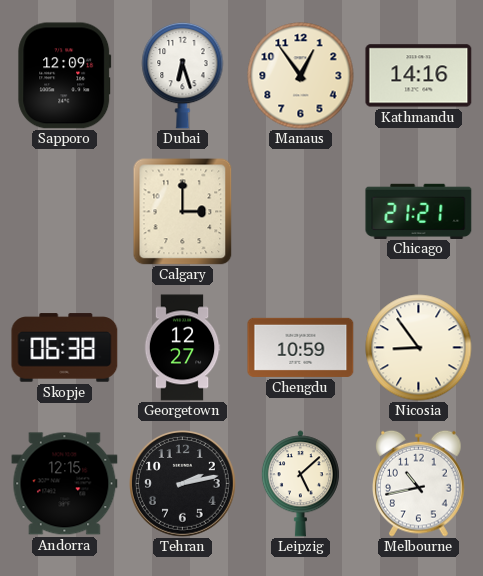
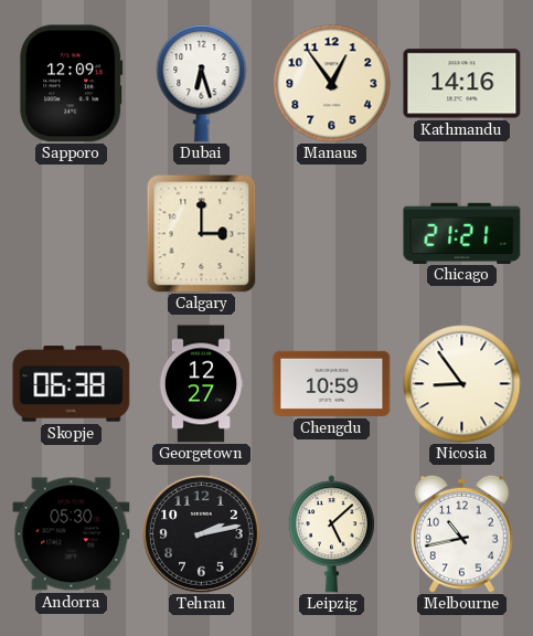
Andorra: 12:15 -> 05:30 (72, 534)
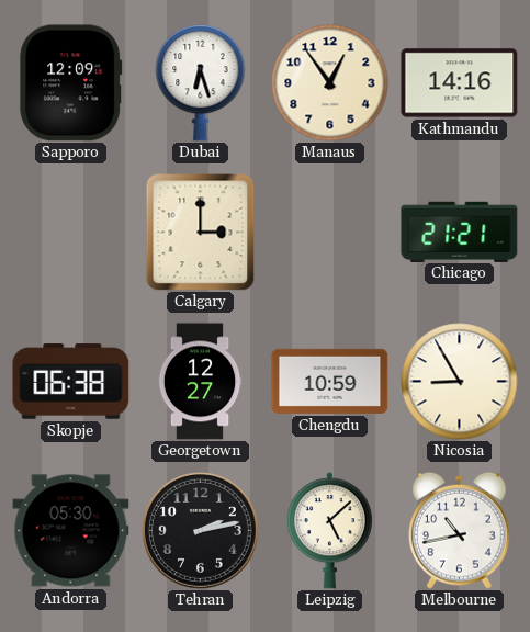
Nicosia: 8:54 -> 8:55 (460, 382)
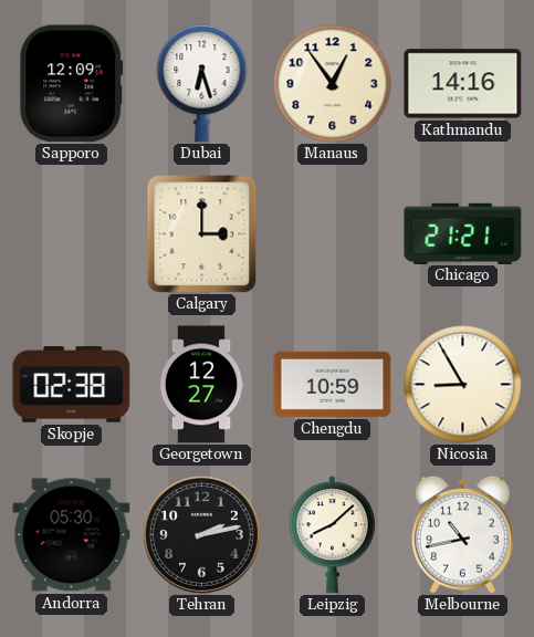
Skopje: 06:38 -> 02:38 (72, 385)
Leipzig: 5:08 -> 8:08 (332, 535)
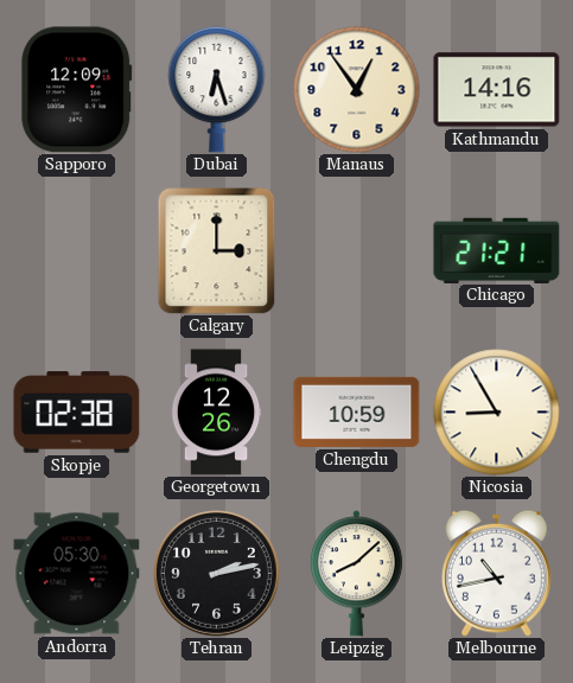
Georgetown: 12:27 -> 12:26 (216, 413)
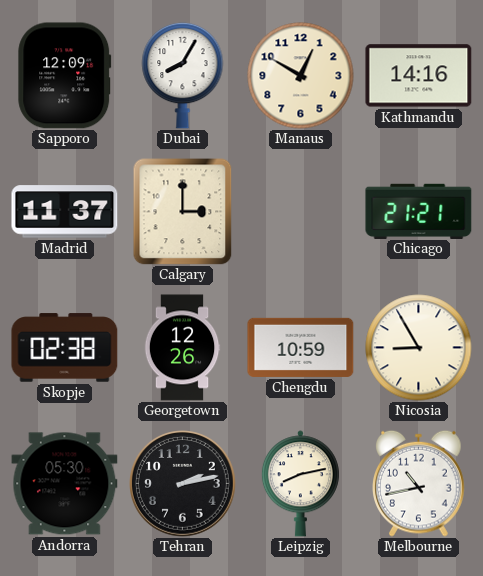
Dubai: 6:27 -> 8:05 (183, 75)
Manaus: 12:54 -> 12:50 (301, 76)
Madrid: none -> 11:37 (65, 212)
Leipzig: 8:08 -> 8:13 (300, 484)
